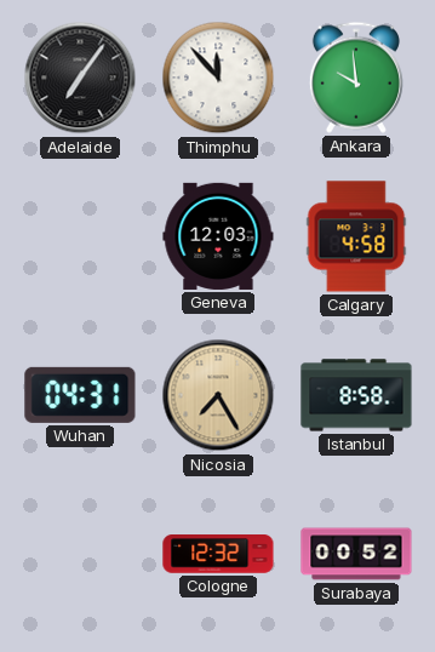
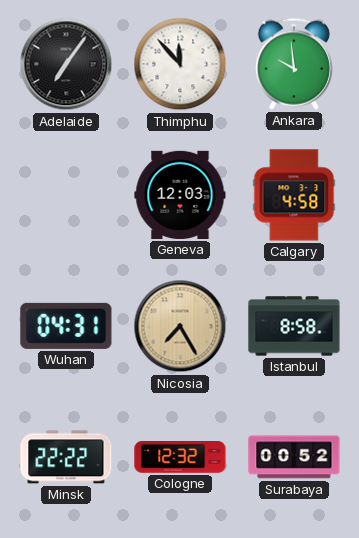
Minsk: none -> 22:22 (66, 457)
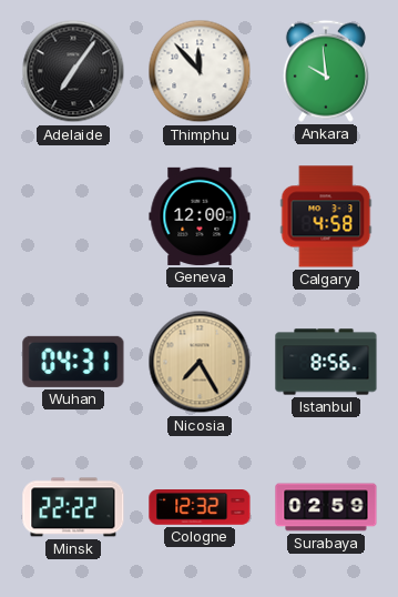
Geneva: 12:03 -> 12:00 (200, 216)
Istanbul: 8:58 -> 8:56 (326, 362)
Surabaya: 00:52 -> 02:59 (326, 507)
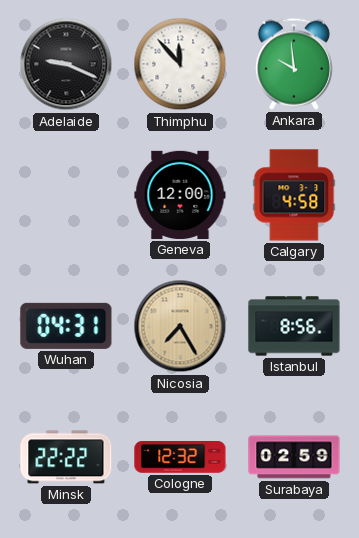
Adelaide: 7:06 -> 9:19 (66, 64)
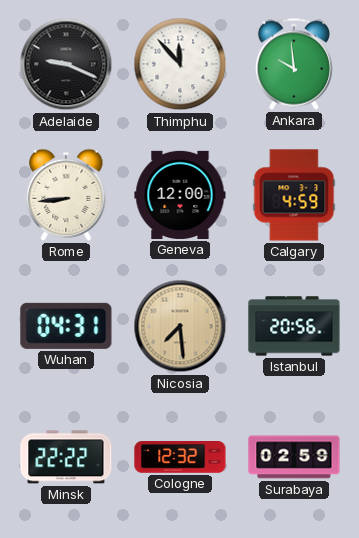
Rome: none -> 8:44 (66, 195)
Calgary: 4:58 -> 4:59 (294, 195)
Nicosia: 7:25 -> 7:29 (180, 326)
Istanbul: 8:56 -> 20:56 (294, 326)
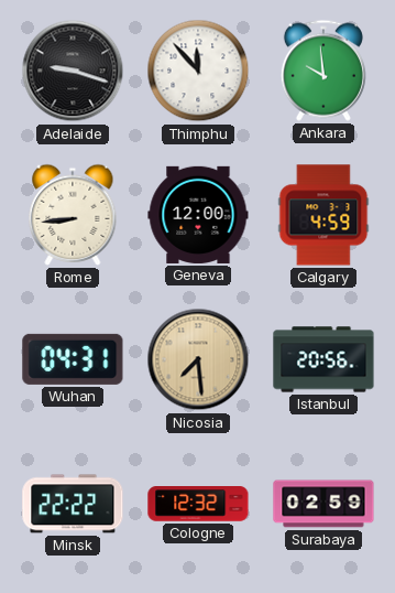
Adelaide: 9:19 -> 9:18 (73, 71)
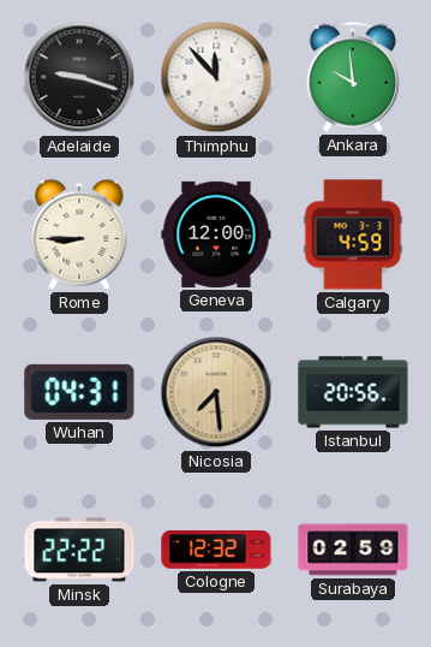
Rome: 8:44 -> 8:45 (79, 235)
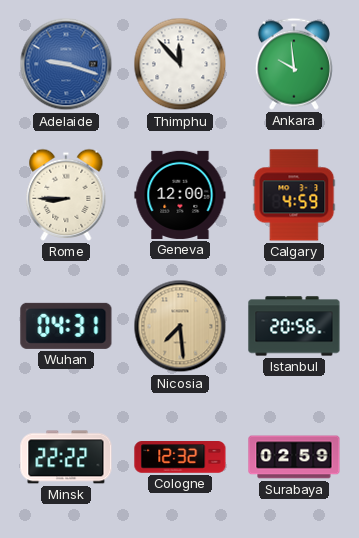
Adelaide dial: black -> blue (66, 64)
